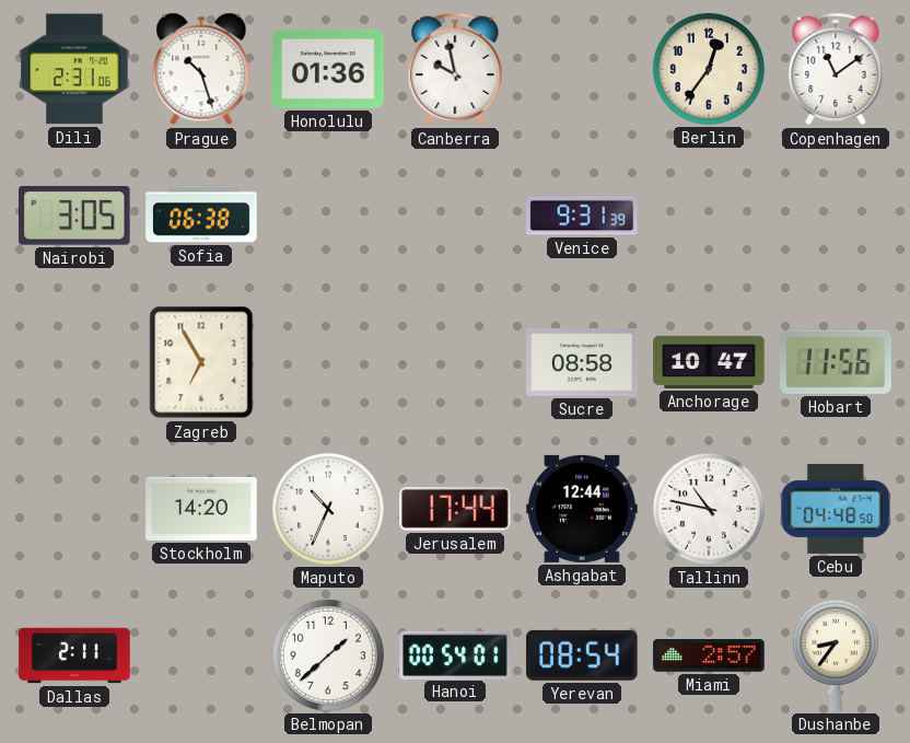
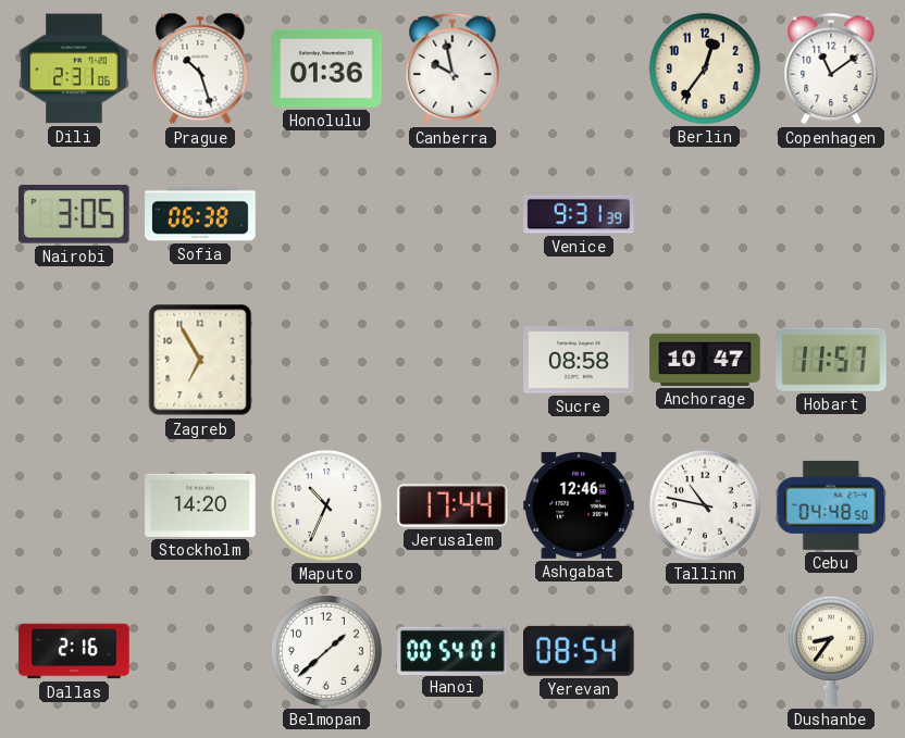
Hobart: 11:56 -> 11:57 (831, 360)
Ashgabat: 12:44 -> 12:46 (579, 505)
Dallas: 2:11 -> 2:16 (74, 651)
Miami: 2:57 -> none (709, 657)
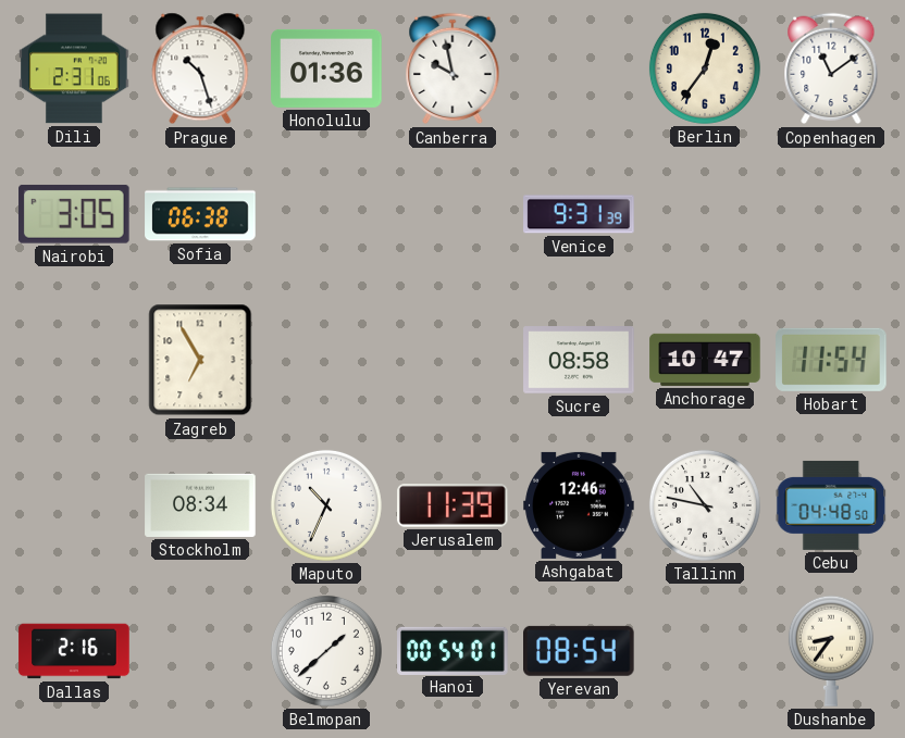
Hobart: 11:57 -> 11:54 (831, 360)
Stockholm: 14:20 -> 08:34 (200, 505)
Jerusalem: 17:44 -> 11:39 (452, 506)
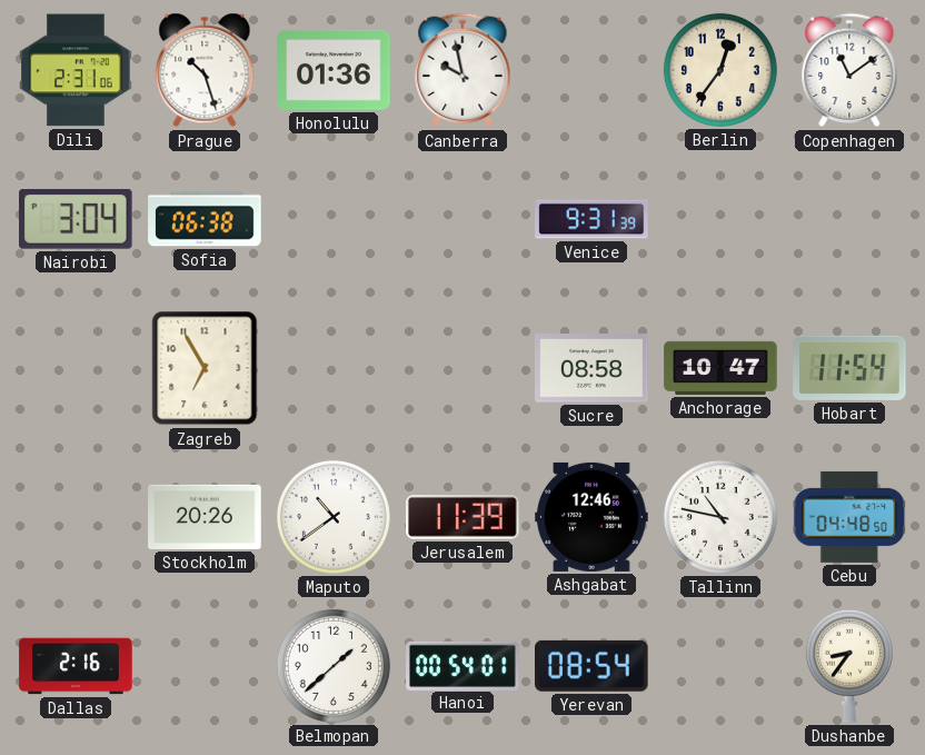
Nairobi: 3:05 -> 3:04 (77, 219)
Stockholm: 08:34 -> 20:26 (205, 517)
Maputo: 10:34 -> 10:39 (334, 517)
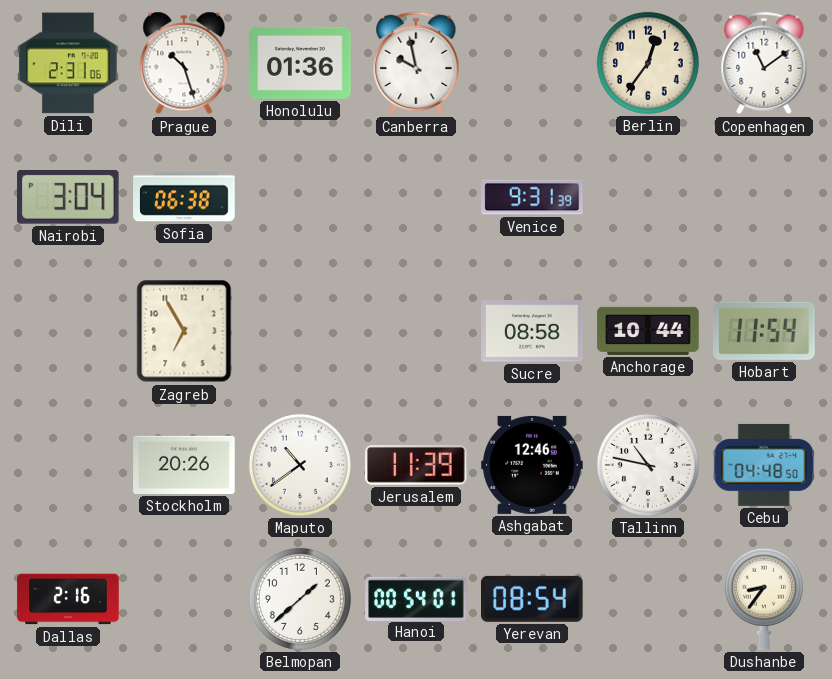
Anchorage: 10:47 -> 10:44 (648, 331)
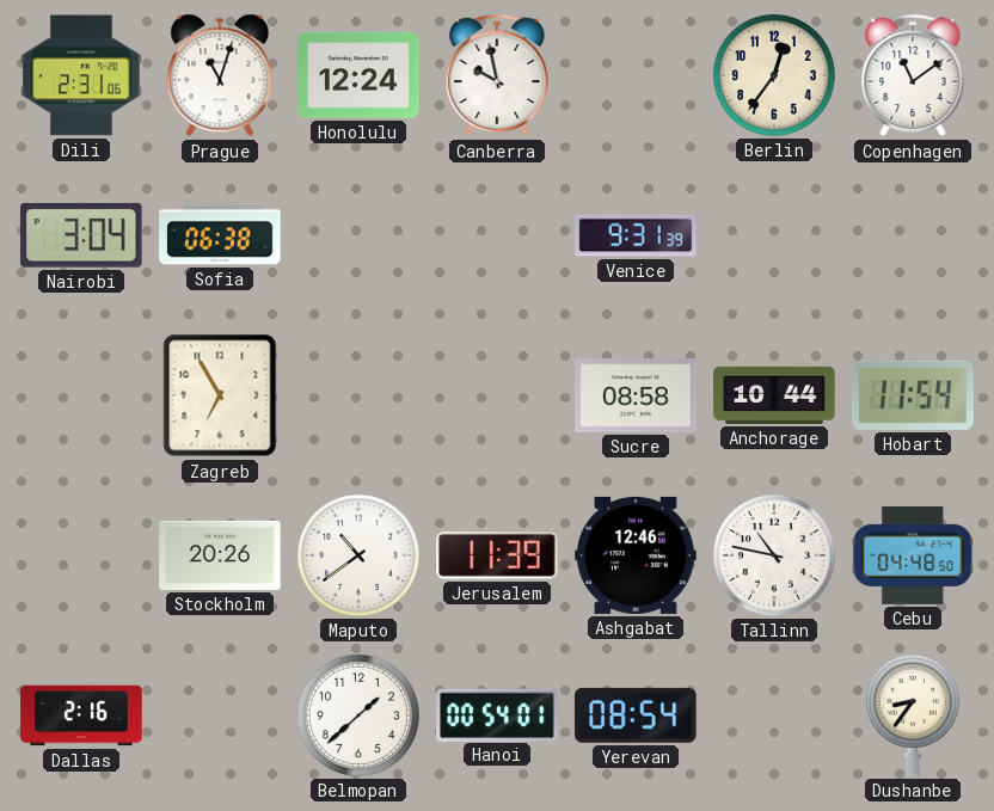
Prague: 10:27 -> 11:03 (220, 75)
Honolulu: 01:36 -> 12:24 (358, 75)
